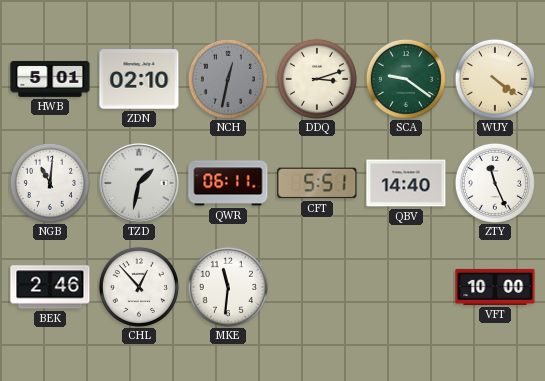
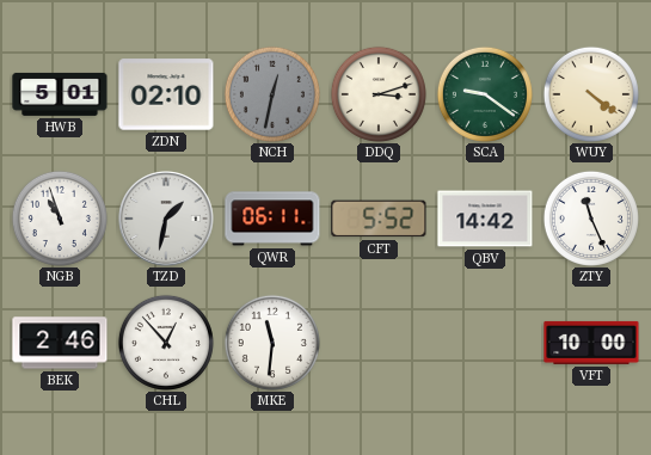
NGB: 11:01 -> 10:57 (60, 219)
CFT: 5:51 -> 5:52 (379, 219)
QBV: 14:40 -> 14:42 (485, 219)
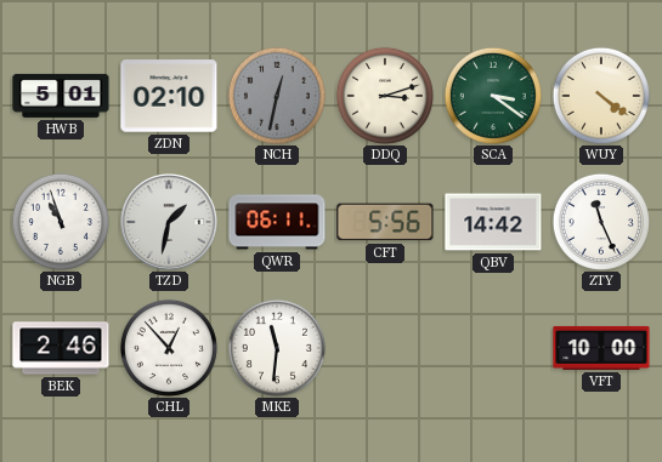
SCA: 9:21 -> 3:21 (493, 96)
CFT: 5:52 -> 5:56 (385, 222)
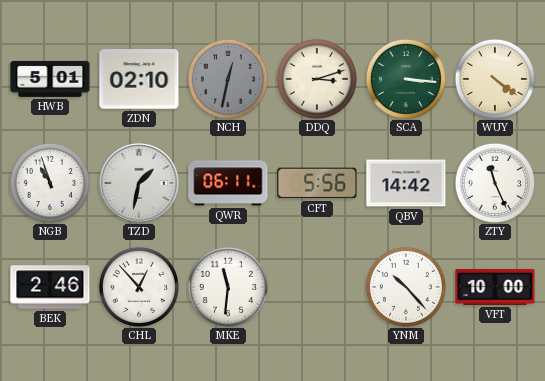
SCA: 3:21 -> 3:16 (406, 79)
YNM: none -> 10:23 (406, 287)
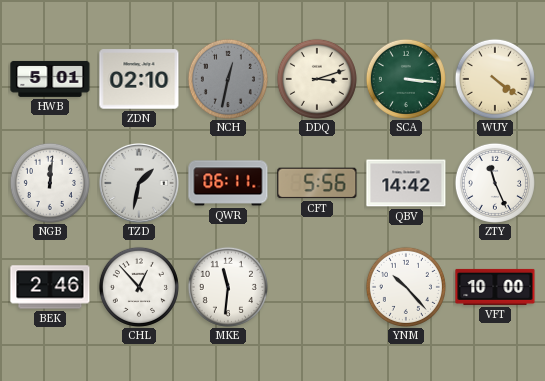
NGB: 10:57 -> 12:01 (50, 183)
